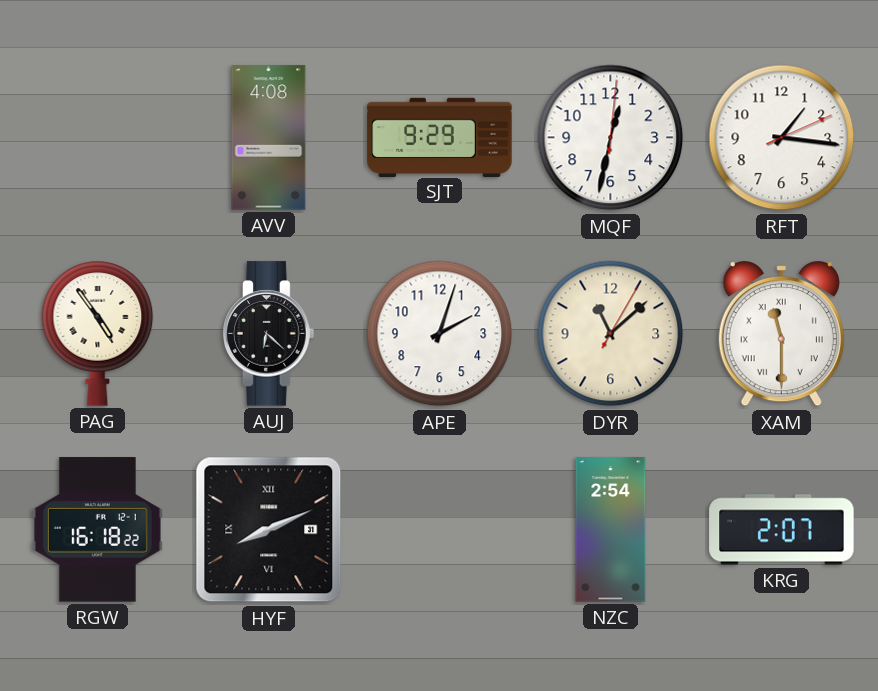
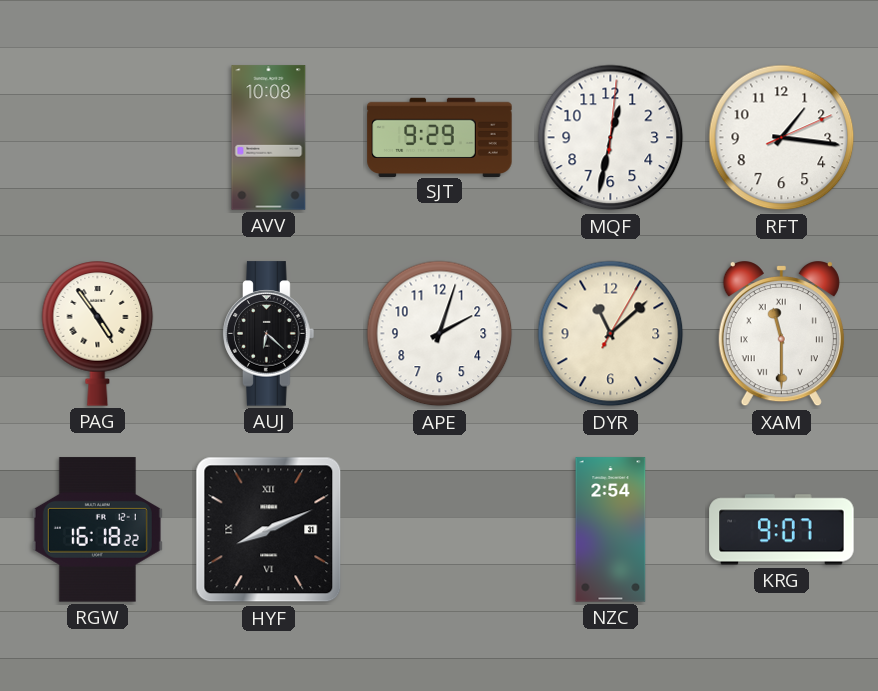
AVV: 4:08 -> 10:08 (269, 138)
KRG: 2:07 -> 9:07 (782, 530)
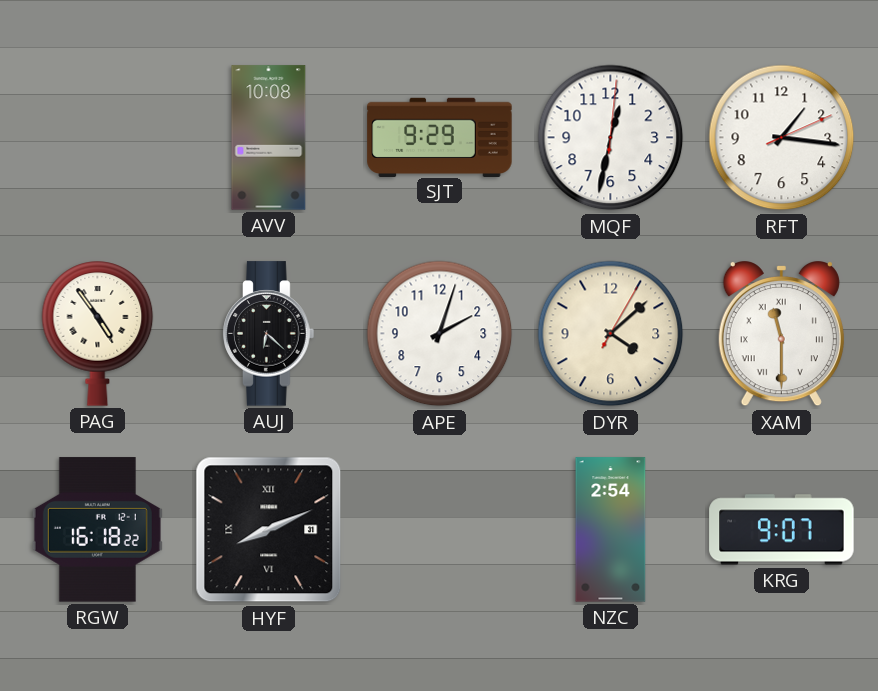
DYR: 11:08 -> 4:08 (611, 334)
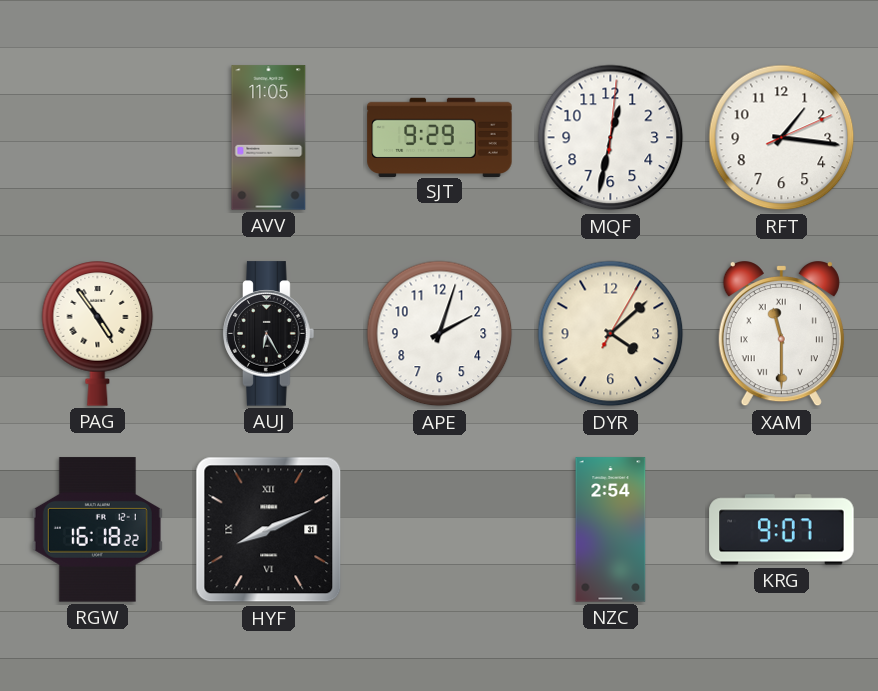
AVV: 10:08 -> 11:05 (269, 138)
AUJ: 6:22 -> 6:25 (269, 334)
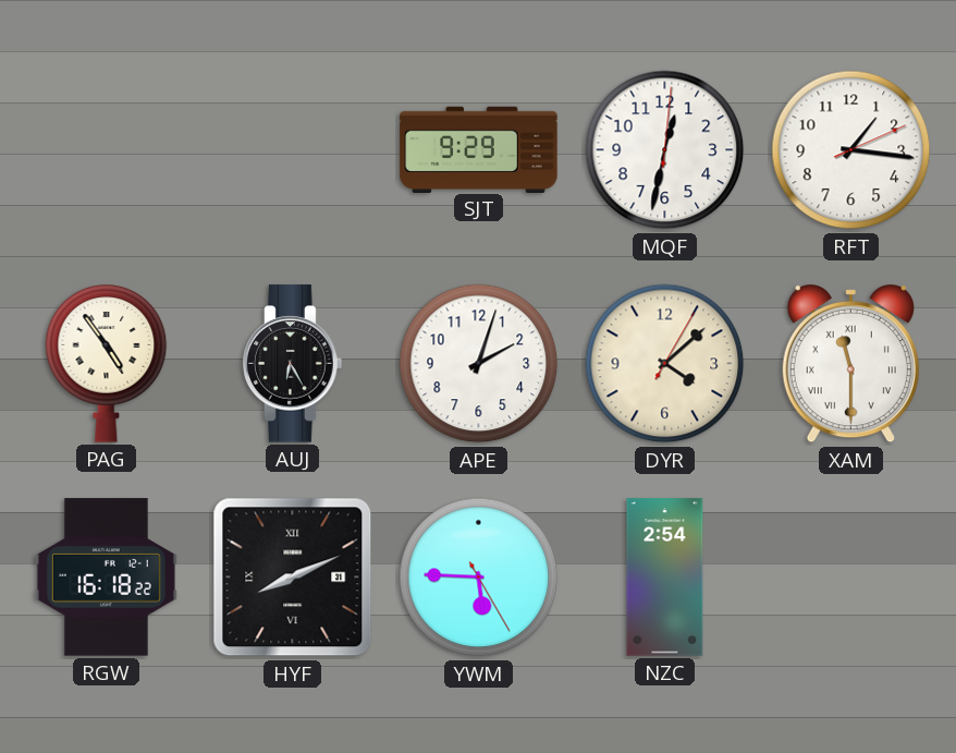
AVV: 11:05 -> none (269, 138)
YWM: none -> 5:45 (479, 578)
KRG: 9:07 -> none (782, 530)
